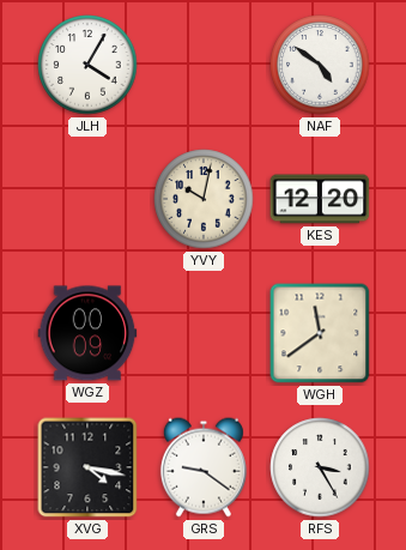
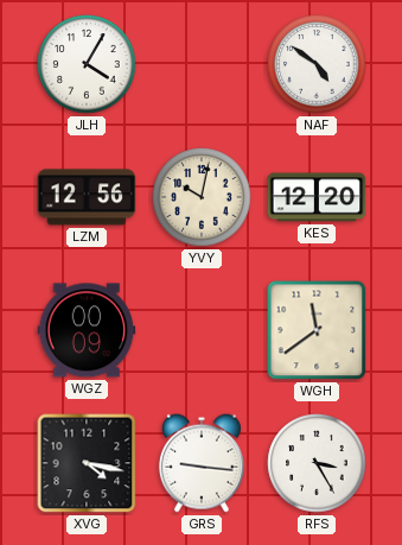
LZM: none -> 12:56 (87, 197)
GRS: 9:21 -> 9:16 (202, 463)
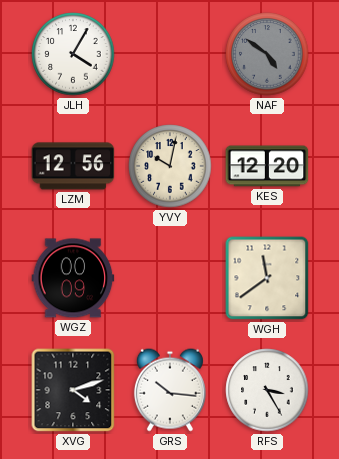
NAF dial: white -> grey (267, 54)
XVG: 4:17 -> 4:12 (73, 390)
GRS: 9:16 -> 10:16 (170, 390)
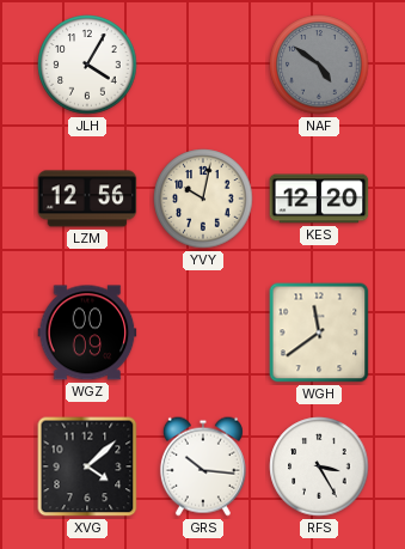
XVG: 4:12 -> 4:08 (87, 466)
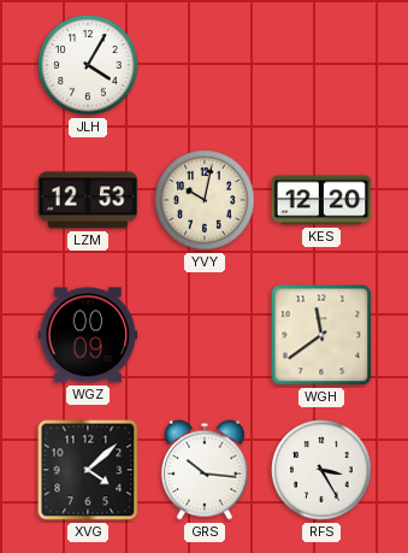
NAF: 4:51 -> none (319, 65)
LZM: 12:56 -> 12:53 (88, 200)
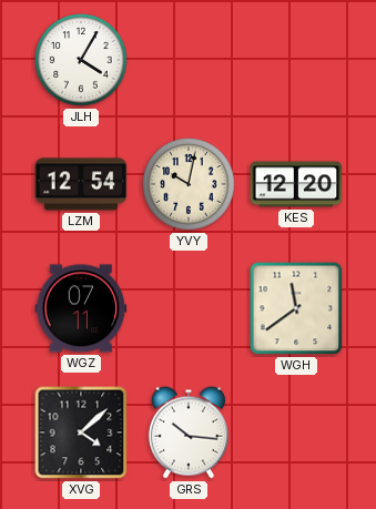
LZM: 12:53 -> 12:54 (81, 184)
WGZ: 00:09 -> 07:11 (81, 308)
RFS: 3:25 -> none (321, 470)
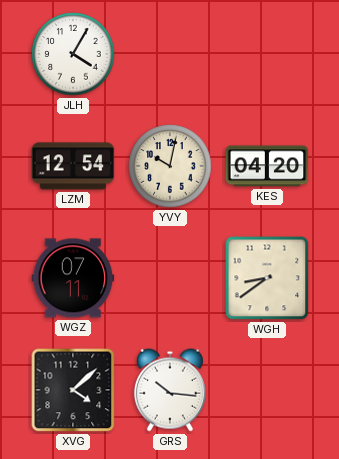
KES: 12:20 -> 04:20 (267, 166)
WGH: 11:39 -> 8:39 (267, 278)
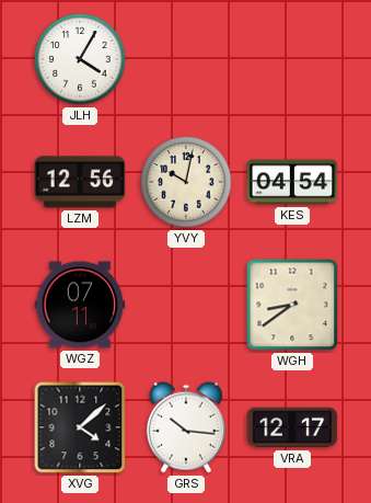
LZM: 12:54 -> 12:56 (80, 182)
KES: 04:20 -> 04:54 (292, 182)
VRA: none -> 12:17 (292, 427)
